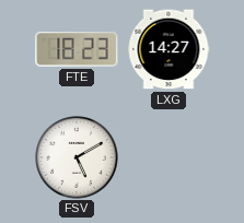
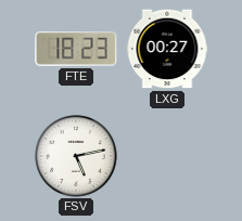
LXG: 14:27 -> 00:27 (167, 49)
FSV: 5:10 -> 5:13 (77, 157)
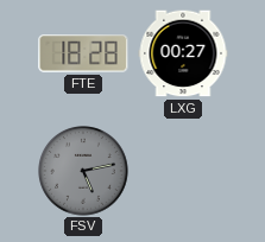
FTE: 18:23 -> 18:28 (83, 53)
FSV dial: white -> grey (84, 172)
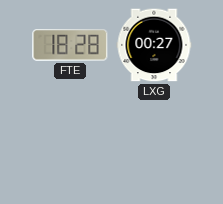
FSV: 5:13 -> none (84, 172)
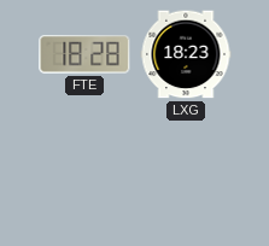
LXG: 00:27 -> 18:23 (186, 54)
